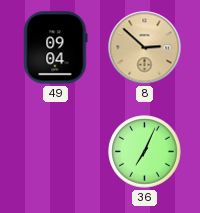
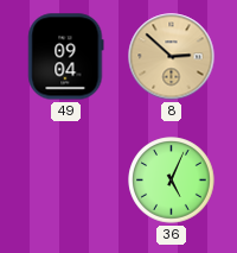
36: 7:04 -> 5:04 (172, 181)
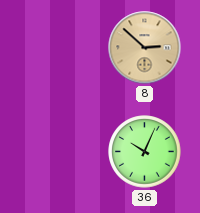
49: 09:04 -> none (66, 57)
36: 5:04 -> 10:04 (145, 152)
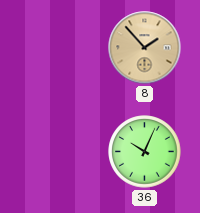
8: 2:52 -> 1:53 (145, 48)
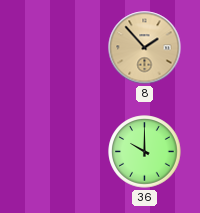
36: 10:04 -> 10:00 (145, 152)
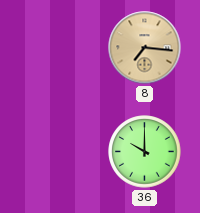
8: 1:53 -> 7:16 (145, 48)
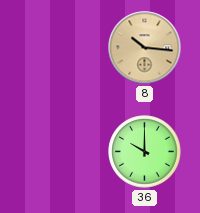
8: 7:16 -> 10:16 (145, 48)
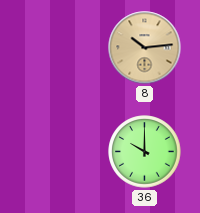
8: 10:16 -> 10:14 (145, 48)
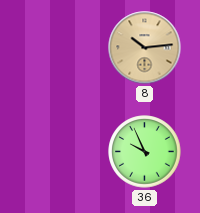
36: 10:00 -> 9:56 (145, 152)
